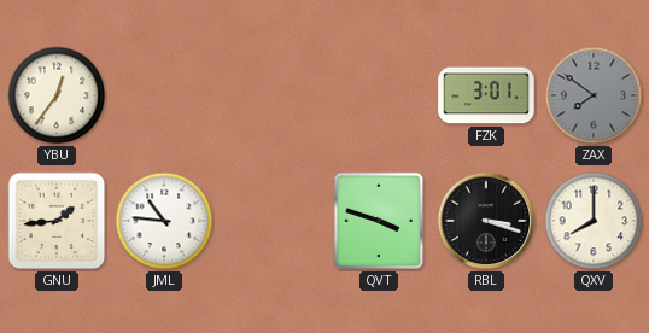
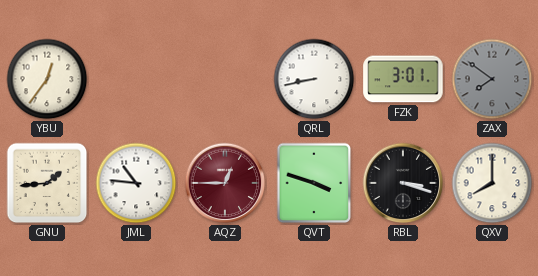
QRL: none -> 8:43 (314, 79)
AQZ: none -> 12:45 (225, 183)
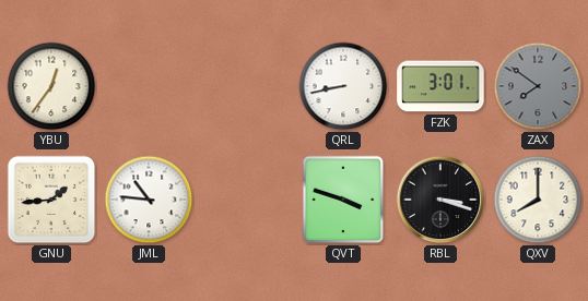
AQZ: 12:45 -> none (225, 183)
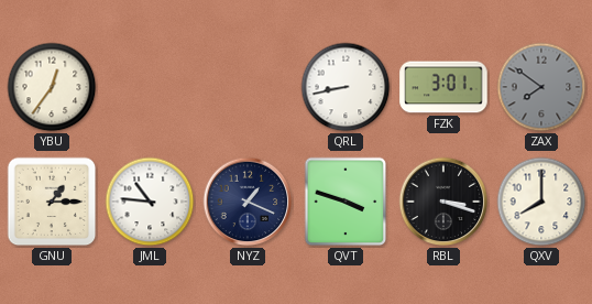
GNU: 1:44 -> 1:15 (52, 202)
NYZ: none -> 1:19 (248, 202)
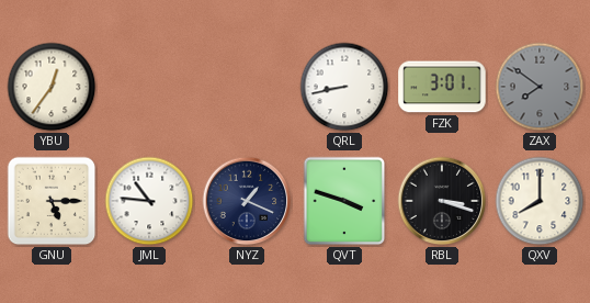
GNU: 1:15 -> 5:15 (52, 201)
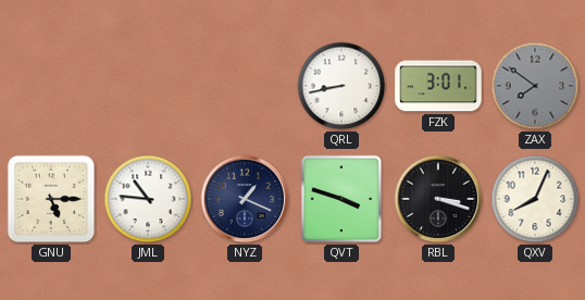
YBU: 12:36 -> none (52, 87)
QXV: 8:00 -> 8:04 (535, 199)
